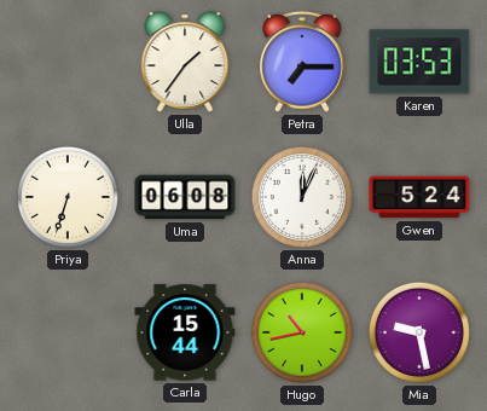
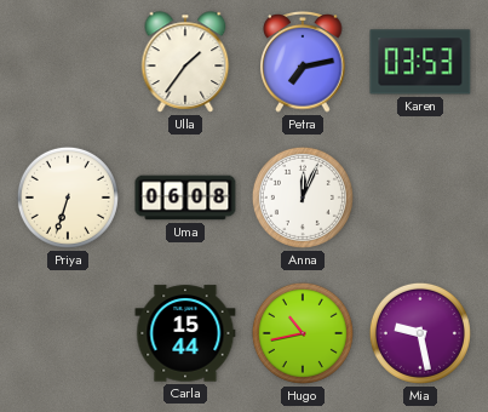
Petra: 7:15 -> 7:13 (303, 63)
Gwen: 5:24 -> none (419, 197)
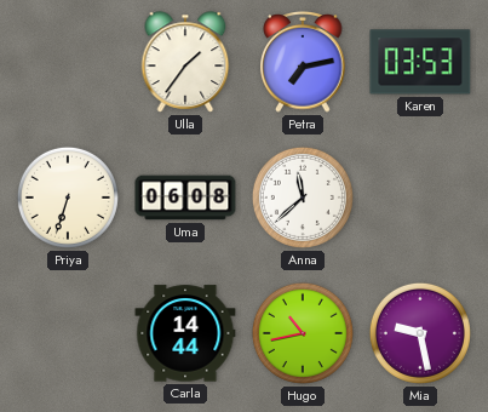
Anna: 12:04 -> 11:38 (303, 198)
Carla: 15:44 -> 14:44 (185, 333)
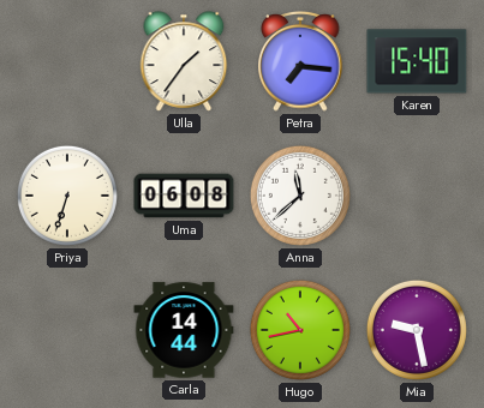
Petra: 7:13 -> 7:16 (300, 62)
Karen: 03:53 -> 15:40 (417, 61)
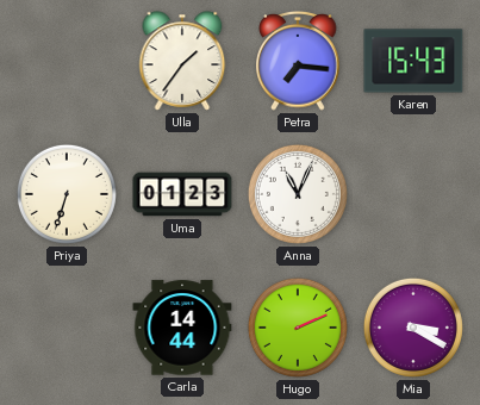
Karen: 15:40 -> 15:43 (413, 61)
Uma: 06:08 -> 01:23 (182, 194)
Anna: 11:38 -> 11:04 (298, 194)
Hugo: 10:43 -> 2:11 (298, 328)
Mia: 9:28 -> 3:20 (413, 328)
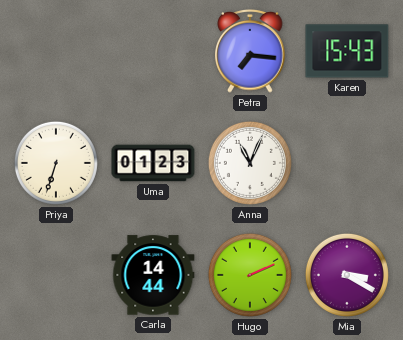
Ulla: 1:36 -> none (182, 61)
